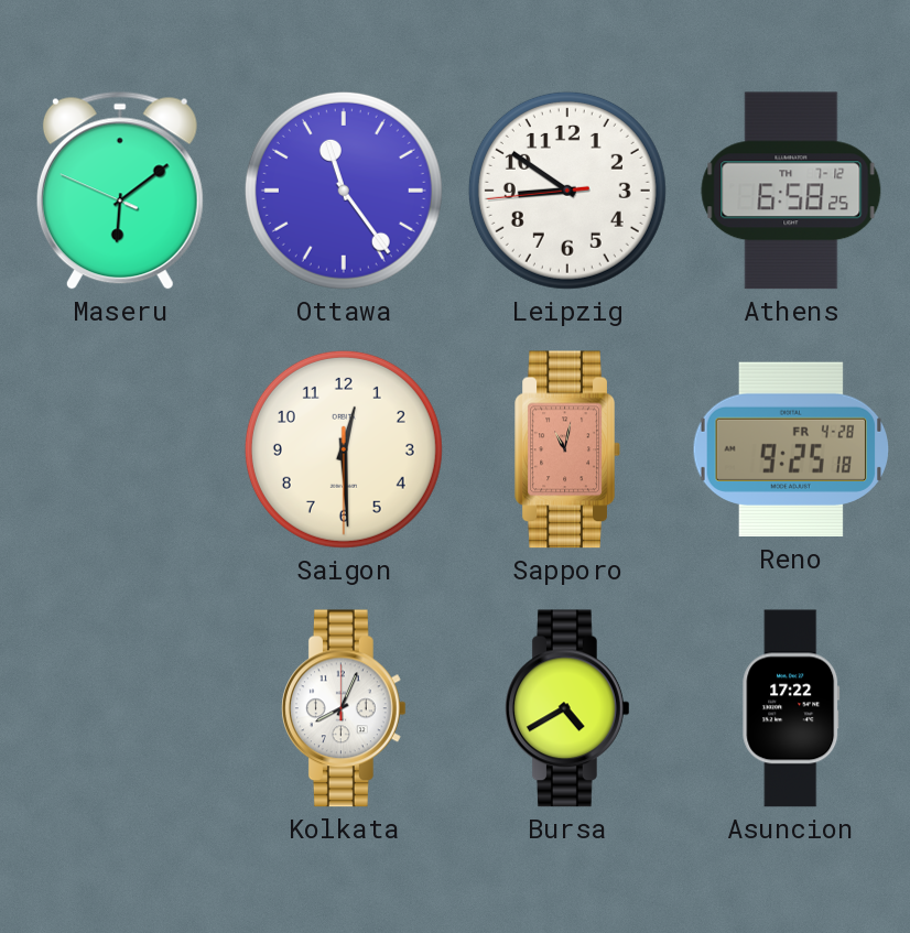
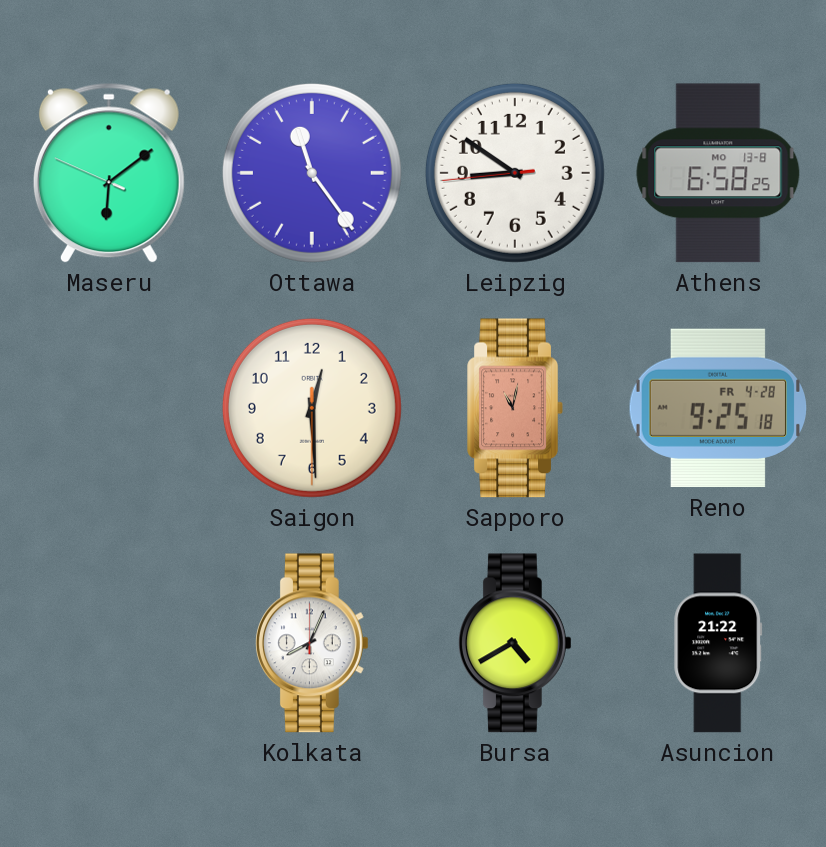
Athens date: TH 7-12 -> MO 13-8 (718, 173)
Asuncion: 17:22 -> 21:22 (718, 643)
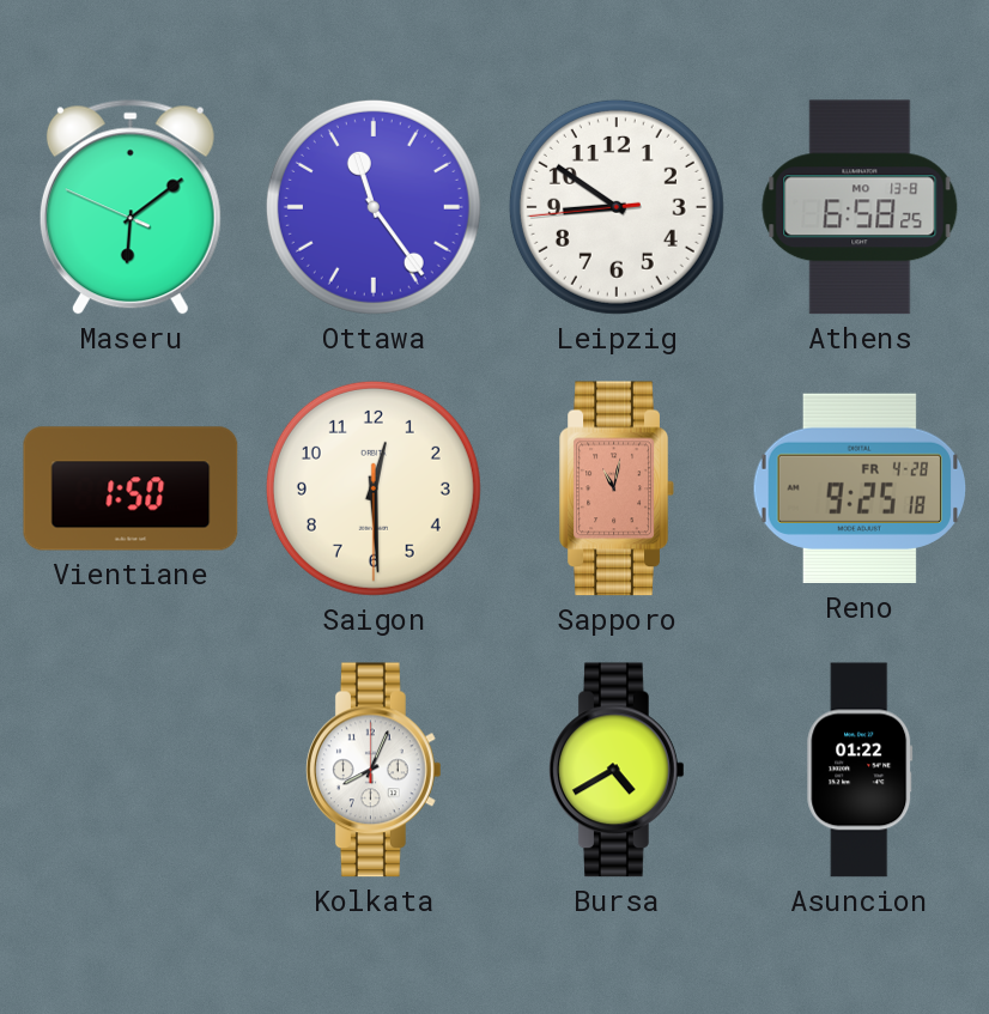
Vientiane: none -> 1:50 (131, 488)
Asuncion: 21:22 -> 01:22 (860, 770)
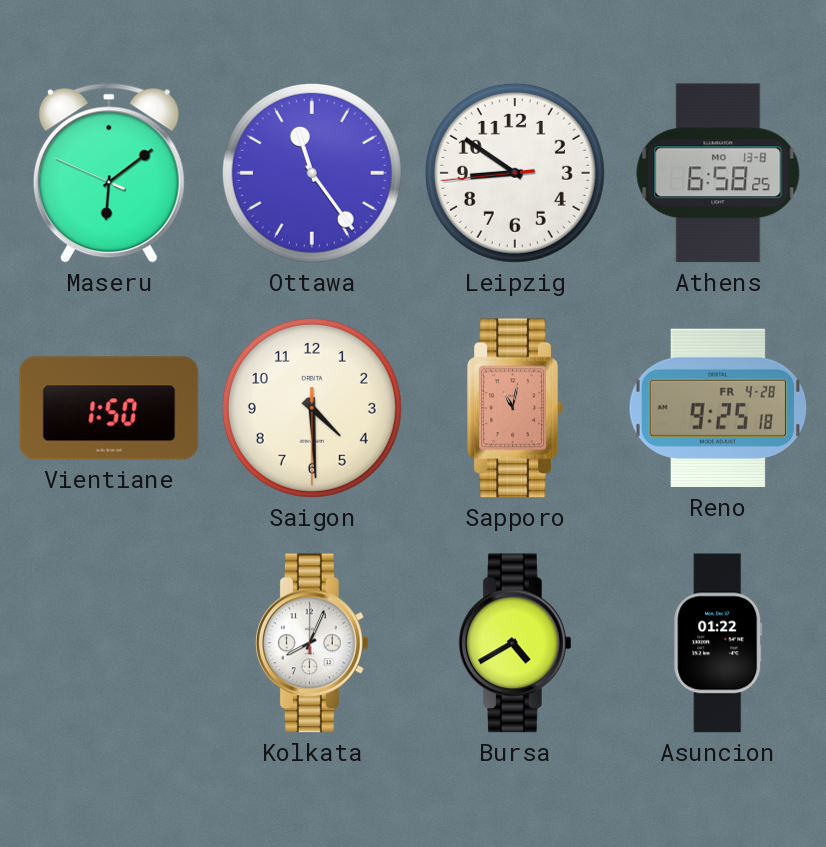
Saigon: 12:29 -> 4:29 (312, 408)
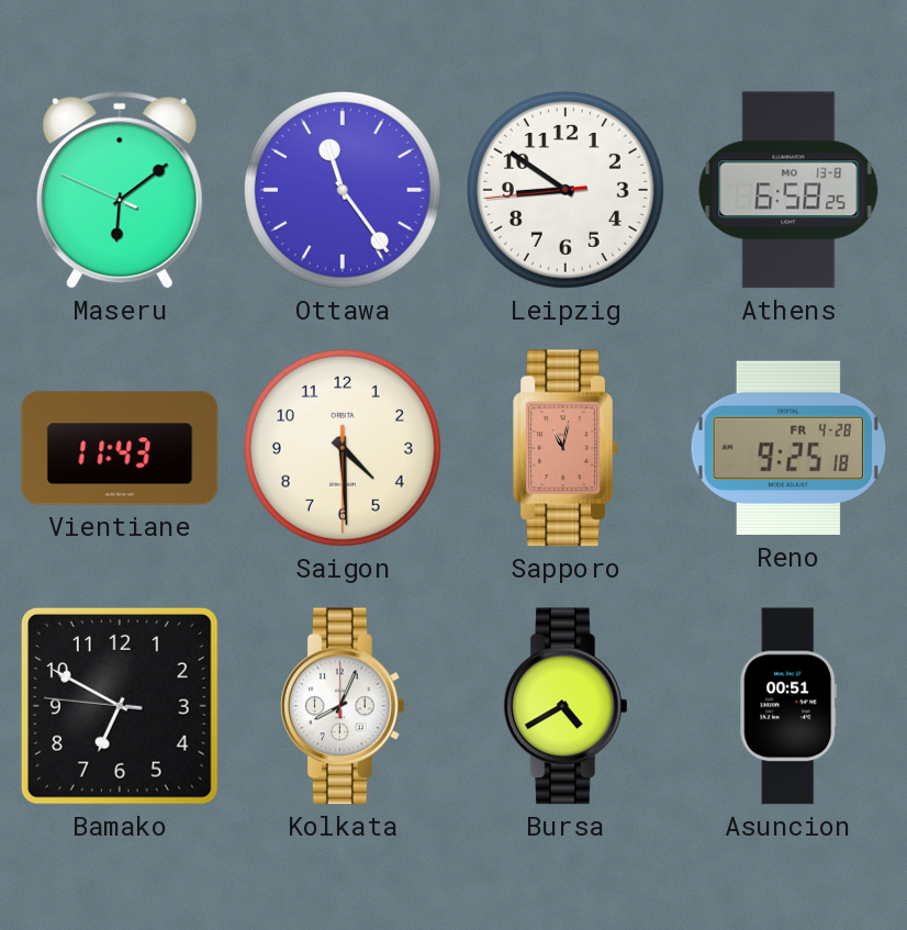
Vientiane: 1:50 -> 11:43 (120, 448)
Bamako: none -> 6:49 (120, 706)
Asuncion: 01:22 -> 00:51 (788, 706)
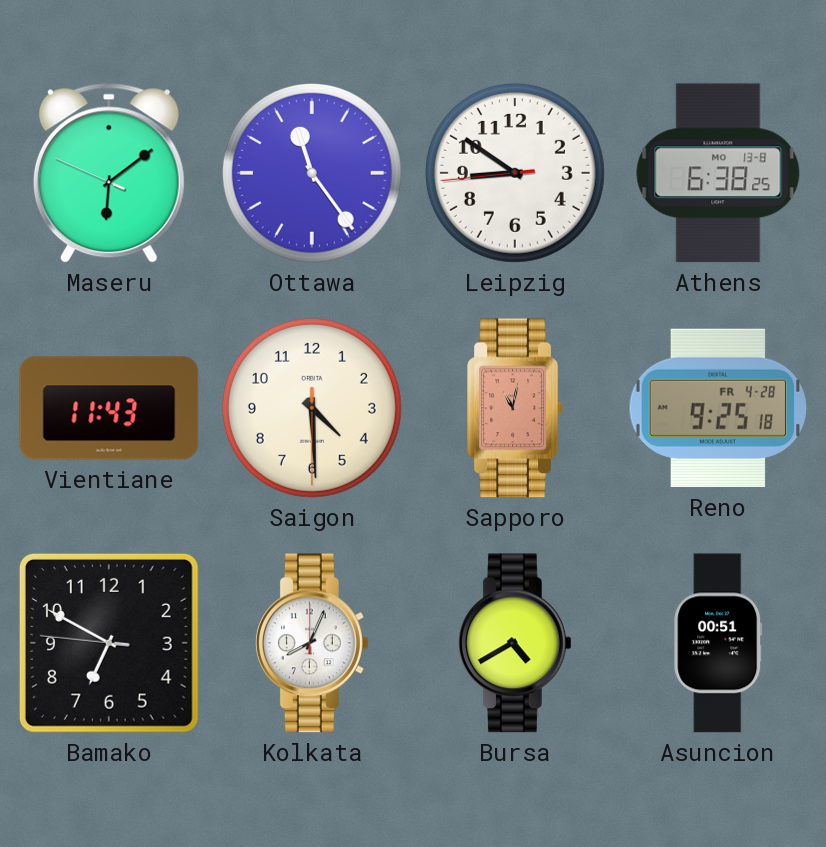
Athens: 6:58 -> 6:38 (718, 173)
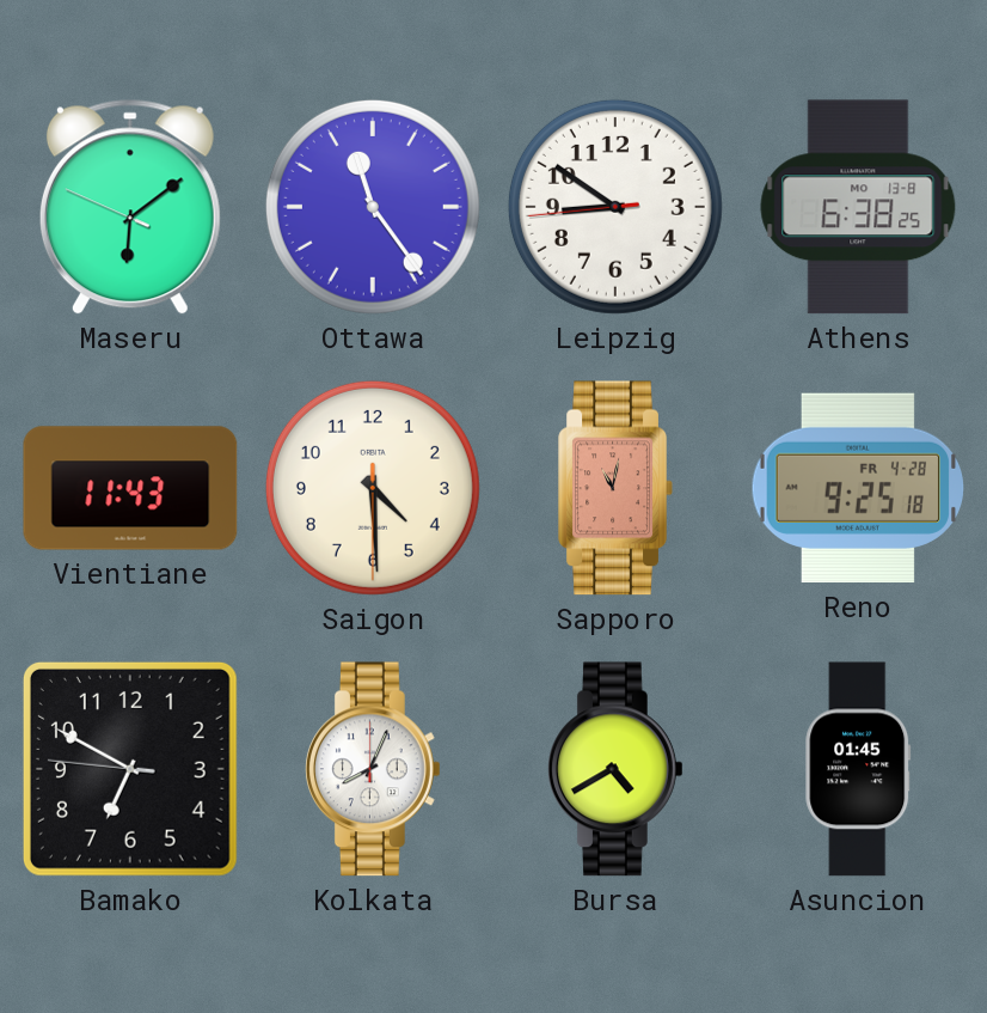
Asuncion: 00:51 -> 01:45 (858, 769)
